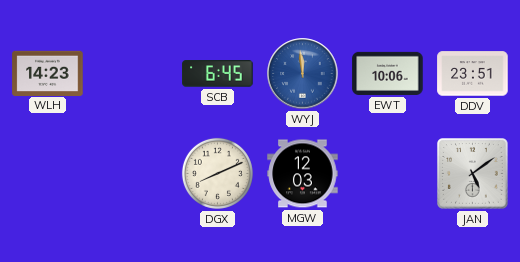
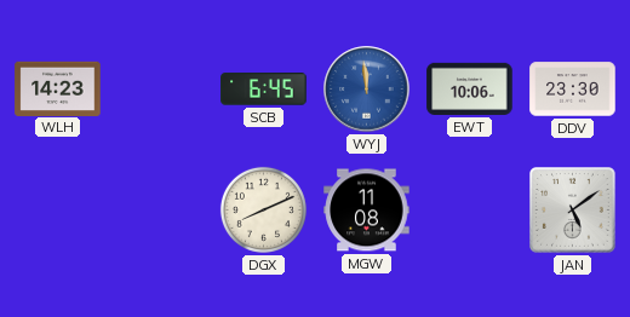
DDV: 23:51 -> 23:30 (573, 90)
MGW: 12:03 -> 11:08 (367, 211)
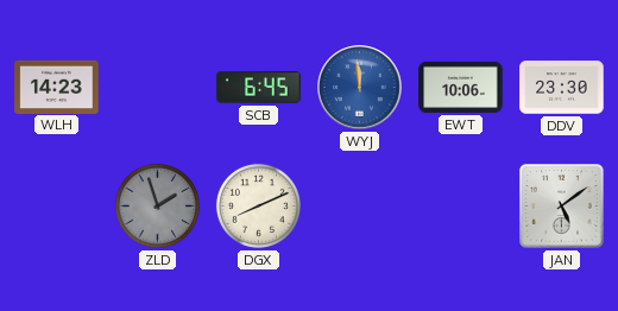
ZLD: none -> 1:57 (157, 205)
MGW: 11:08 -> none (367, 211)
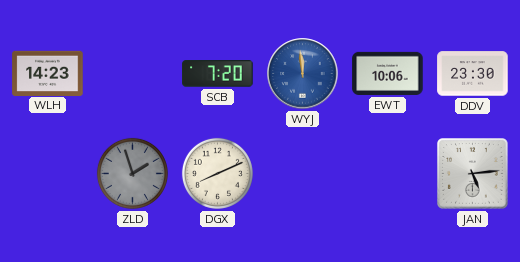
SCB: 6:45 -> 7:20 (218, 74)
JAN: 5:09 -> 5:14 (473, 174)
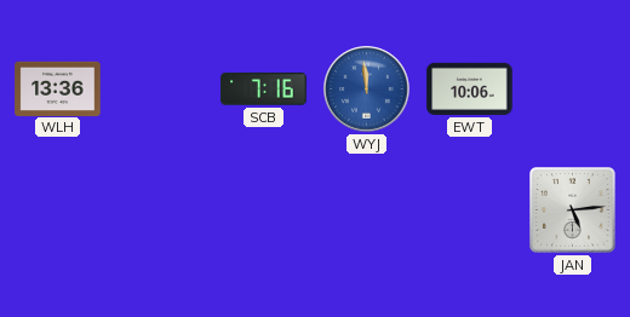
WLH: 14:23 -> 13:36 (58, 88)
SCB: 7:20 -> 7:16 (264, 90)
DDV: 23:30 -> none (473, 74)
ZLD: 1:57 -> none (132, 173)
DGX: 8:11 -> none (217, 173)
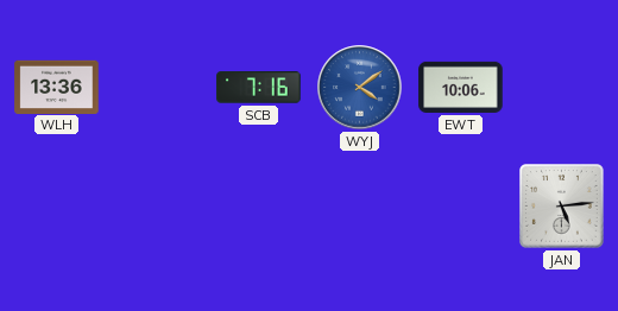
WYJ: 11:59 -> 4:09 (360, 88)
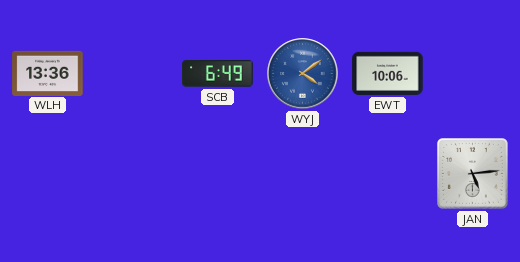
SCB: 7:16 -> 6:49 (218, 74)
